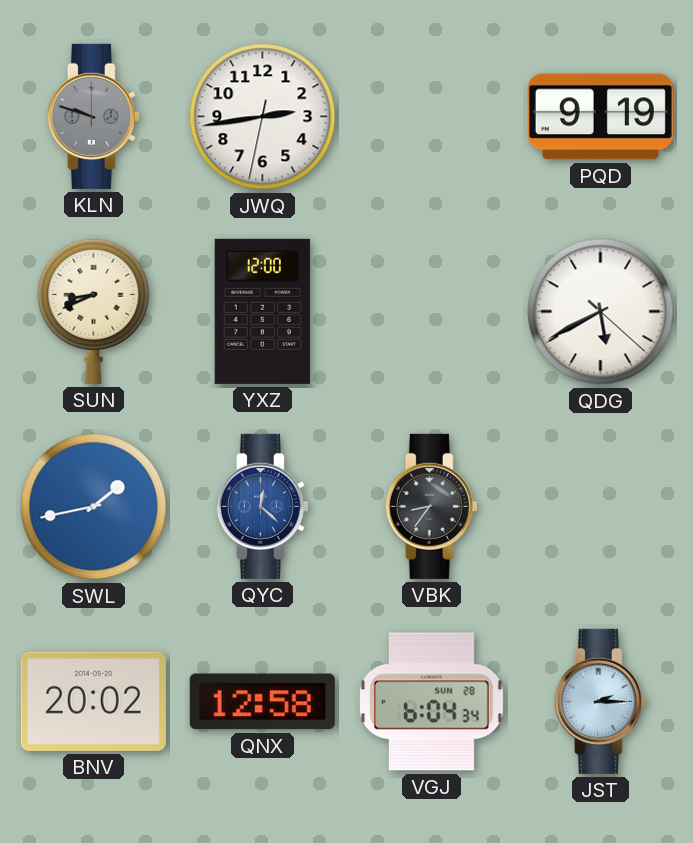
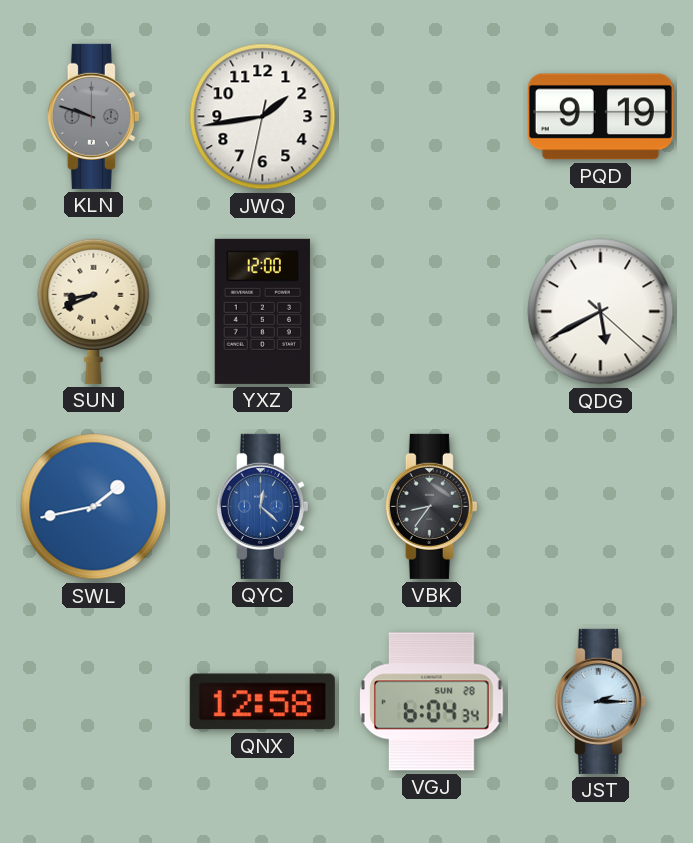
JWQ: 2:43 -> 1:43 (263, 117)
BNV: 20:02 -> none (93, 701)
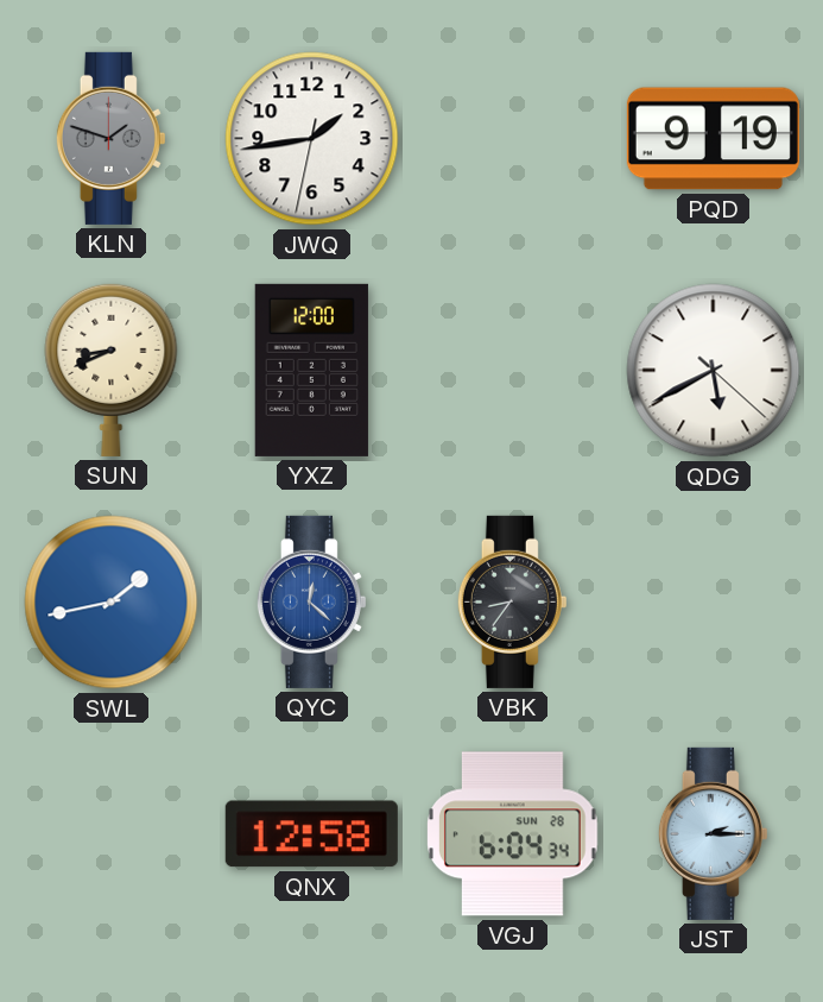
KLN: 9:48 -> 1:48 (110, 138)
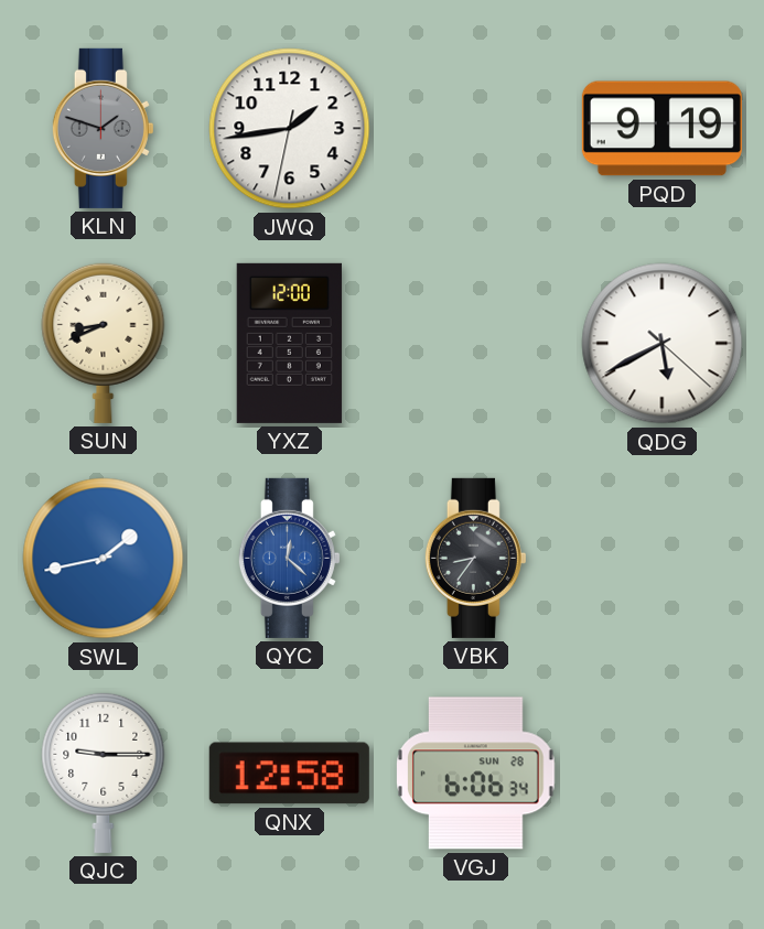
QJC: none -> 9:15 (104, 773)
VGJ: 6:04 -> 6:06 (476, 774)
JST: 2:15 -> none (713, 833)
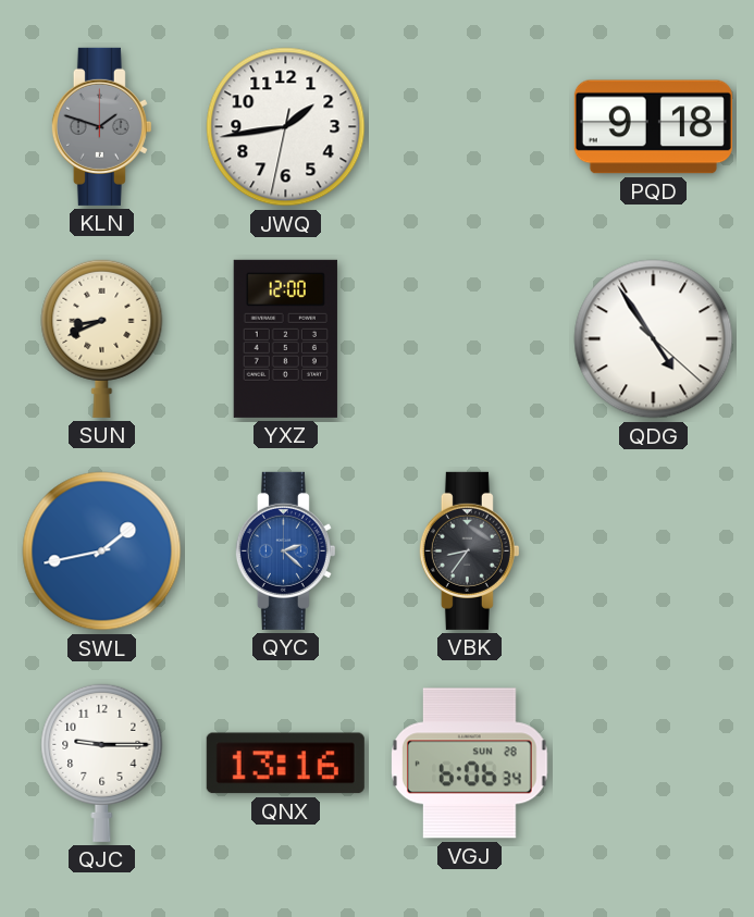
PQD: 9:19 -> 9:18 (653, 127)
QDG: 5:40 -> 4:54 (654, 339)
QYC: 12:22 -> 2:22 (285, 550)
QNX: 12:58 -> 13:16 (285, 764)
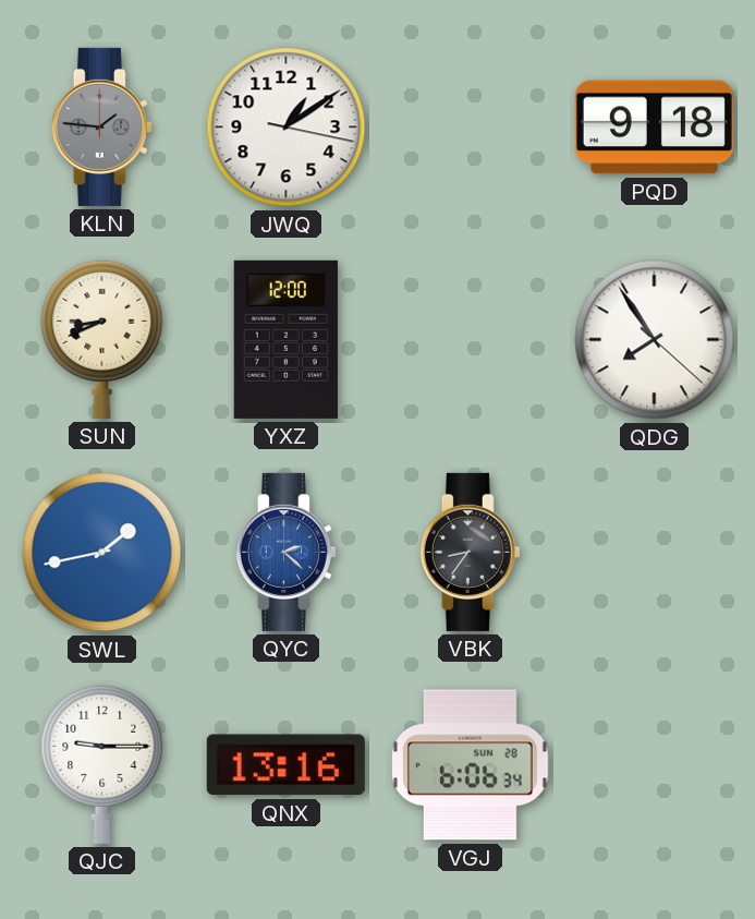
KLN: 1:48 -> 1:46 (101, 126)
JWQ: 1:43 -> 1:09 (287, 128)
QDG: 4:54 -> 7:54 (655, 340)
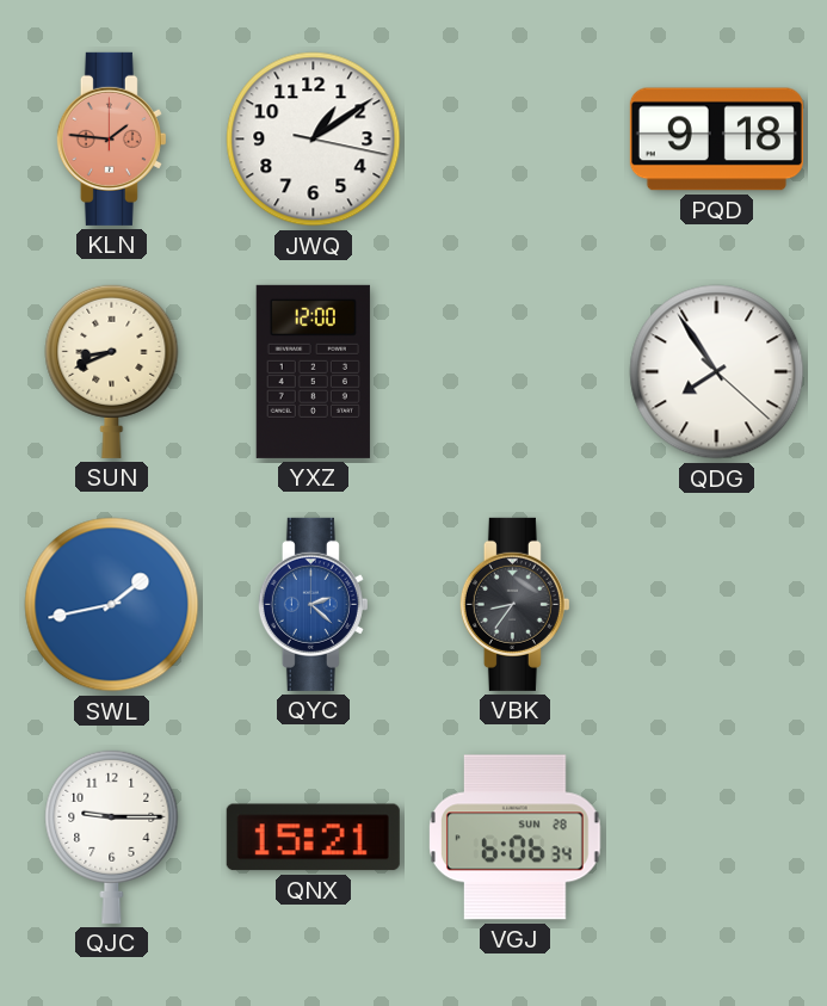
KLN dial: grey -> salmon (111, 138)
QNX: 13:16 -> 15:21 (313, 838)
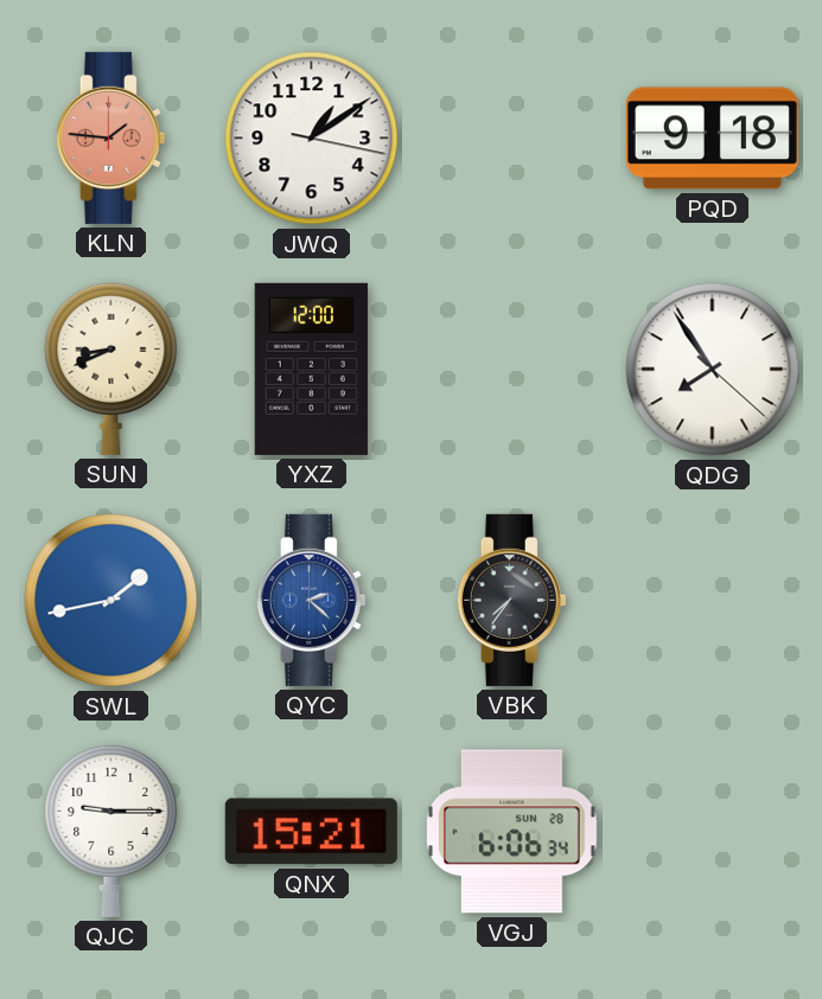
VBK: 8:36 -> 7:36 (511, 600)
